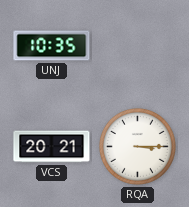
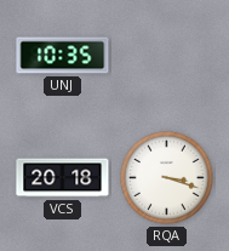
VCS: 20:21 -> 20:18 (63, 178)
RQA: 3:15 -> 3:18 (166, 177)
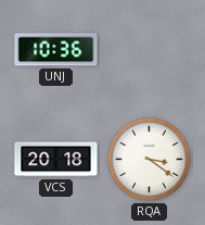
UNJ: 10:35 -> 10:36 (56, 50)
RQA: 3:18 -> 3:21 (149, 159)
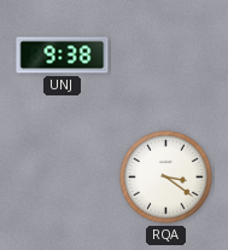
UNJ: 10:36 -> 9:38 (63, 56)
VCS: 20:18 -> none (56, 160)
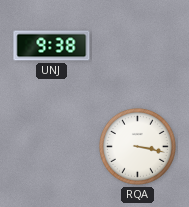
RQA: 3:21 -> 3:17 (137, 146)
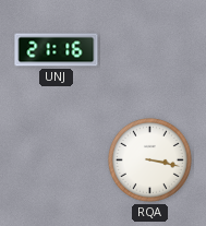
UNJ: 9:38 -> 21:16 (57, 50)
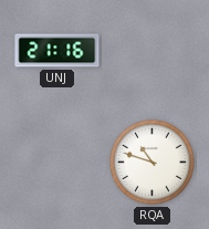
RQA: 3:17 -> 10:48 (151, 162)
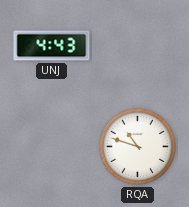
UNJ: 21:16 -> 4:43 (52, 46)
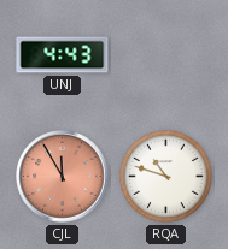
CJL: none -> 11:55 (63, 177)
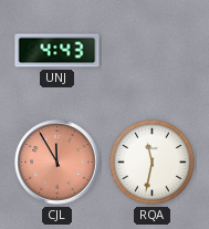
RQA: 10:48 -> 11:32 (151, 162)
